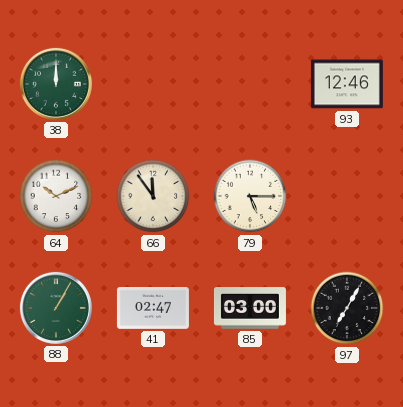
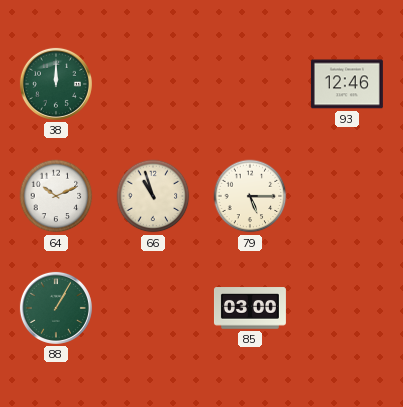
66: 11:54 -> 10:57 (153, 196)
41: 02:47 -> none (153, 309)
97: 7:05 -> none (347, 308)
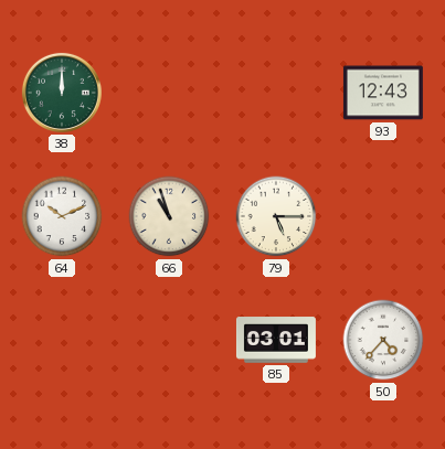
93: 12:46 -> 12:43 (383, 93)
88: 1:05 -> none (56, 308)
85: 03:00 -> 03:01 (276, 340)
50: none -> 4:37 (383, 340)
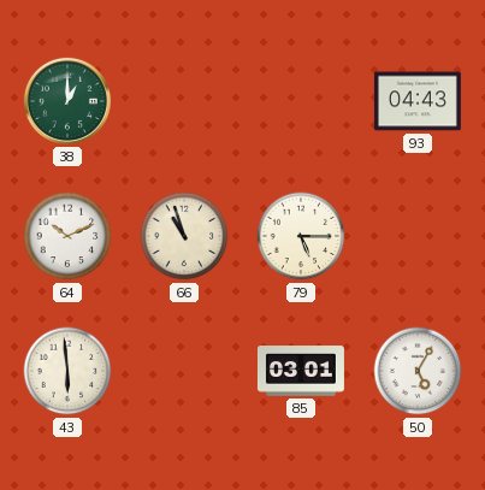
38: 12:00 -> 1:00 (67, 101)
93: 12:43 -> 04:43 (418, 101)
43: none -> 5:59 (67, 371)
50: 4:37 -> 5:05 (418, 371)
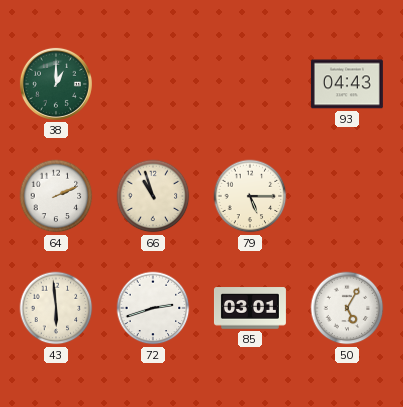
64: 10:11 -> 2:11 (56, 196)
72: none -> 2:42 (153, 308)
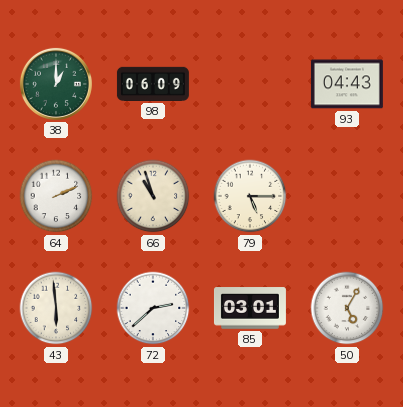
98: none -> 06:09 (153, 84)
72: 2:42 -> 2:38 (153, 308)
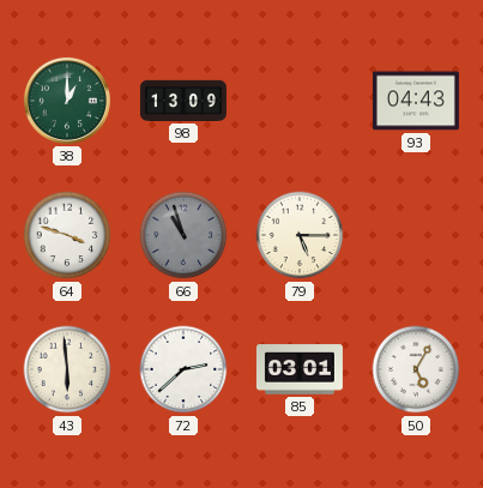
98: 06:09 -> 13:09 (183, 101)
64: 2:11 -> 3:48 (67, 235)
66 dial: cream -> grey (183, 235)
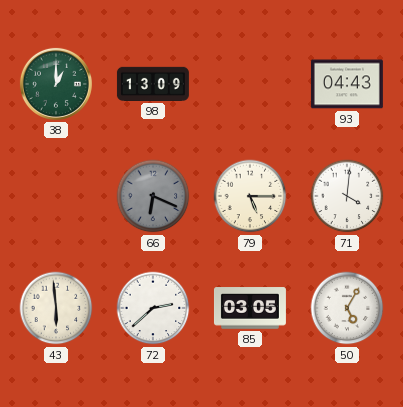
64: 3:48 -> none (67, 235)
66: 10:57 -> 6:19 (153, 196)
71: none -> 4:01 (347, 196)
85: 03:01 -> 03:05 (250, 308)
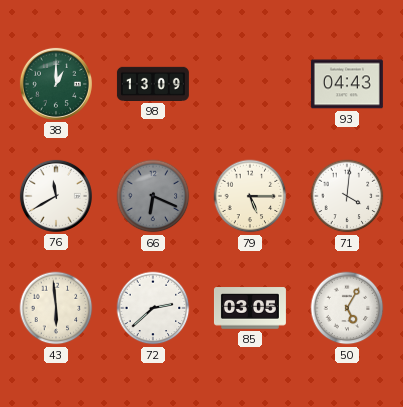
76: none -> 11:40 (56, 196)
